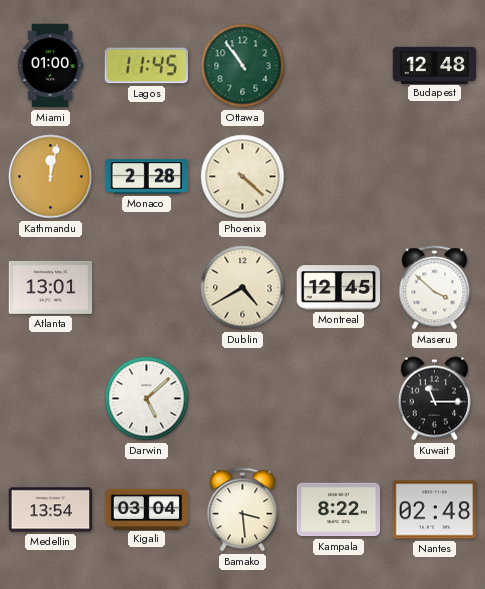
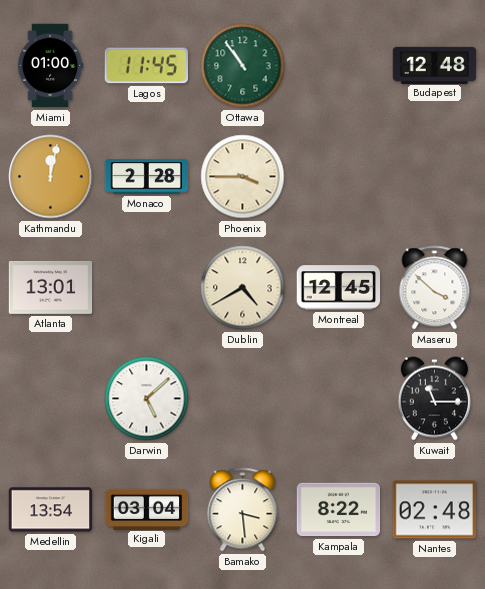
Phoenix: 4:22 -> 3:45 (243, 177)
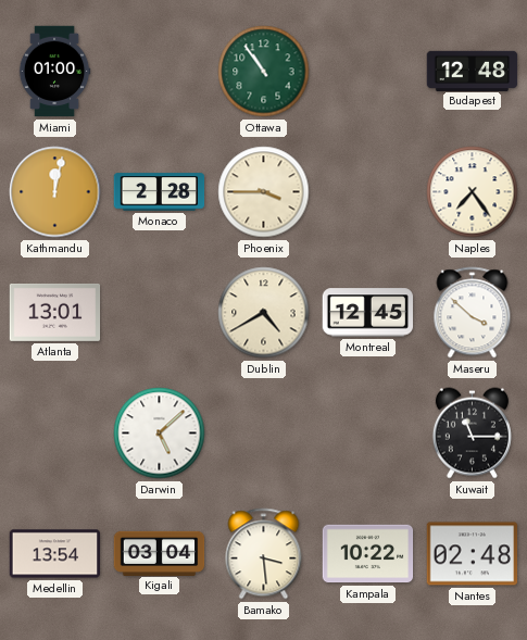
Lagos: 11:45 -> none (146, 66)
Naples: none -> 7:24 (473, 192)
Kampala: 8:22 -> 10:22 (368, 554)
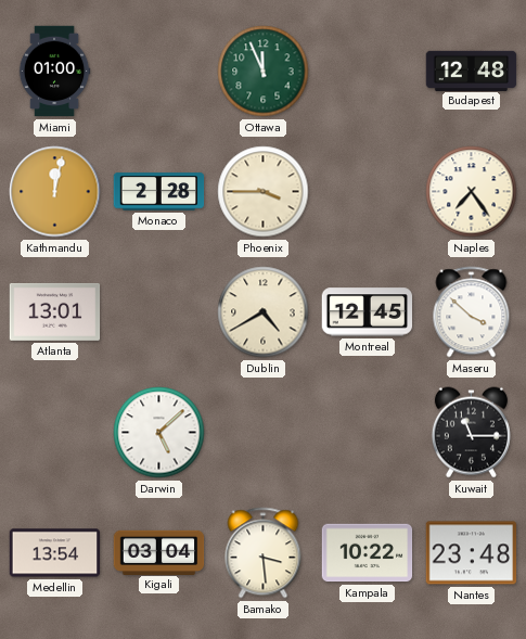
Ottawa: 10:54 -> 11:56 (264, 72)
Nantes: 02:48 -> 23:48 (472, 553)
